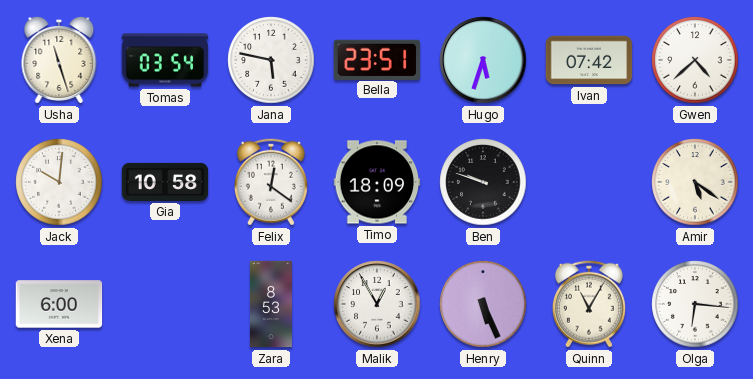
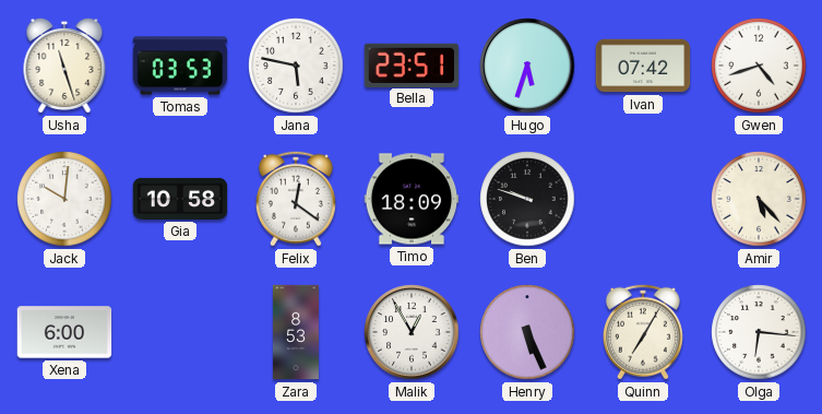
Tomas: 03:54 -> 03:53 (180, 66)
Gwen: 4:38 -> 4:42 (759, 66)
Amir: 5:21 -> 5:23 (759, 199)
Quinn: 11:05 -> 7:05 (643, 332)
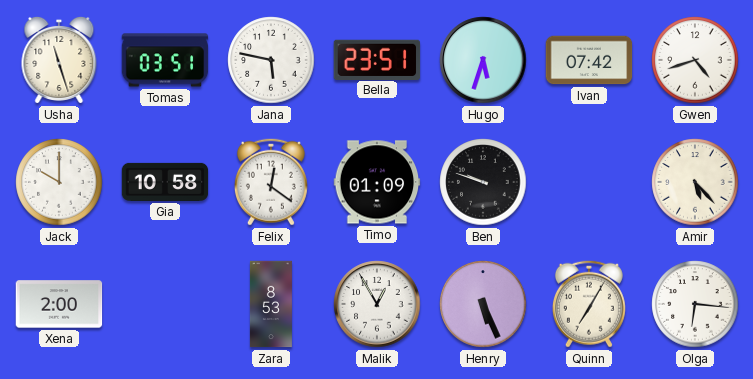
Tomas: 03:53 -> 03:51 (165, 60)
Jack: 10:01 -> 10:00 (59, 182)
Timo: 18:09 -> 01:09 (377, 182)
Xena: 6:00 -> 2:00 (59, 304)
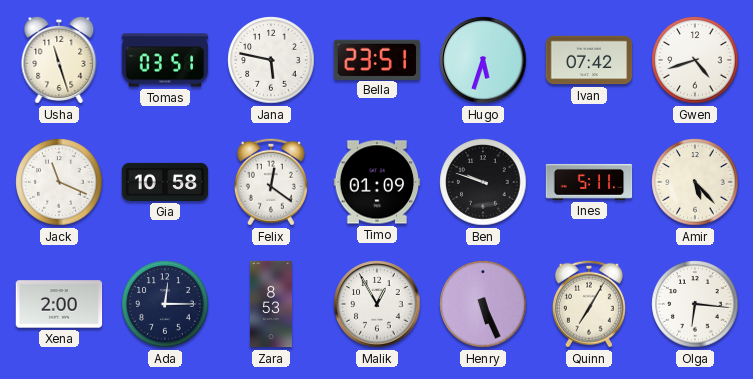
Jack: 10:00 -> 11:19 (59, 182)
Ines: none -> 5:11 (589, 182)
Ada: none -> 12:15 (165, 304)
